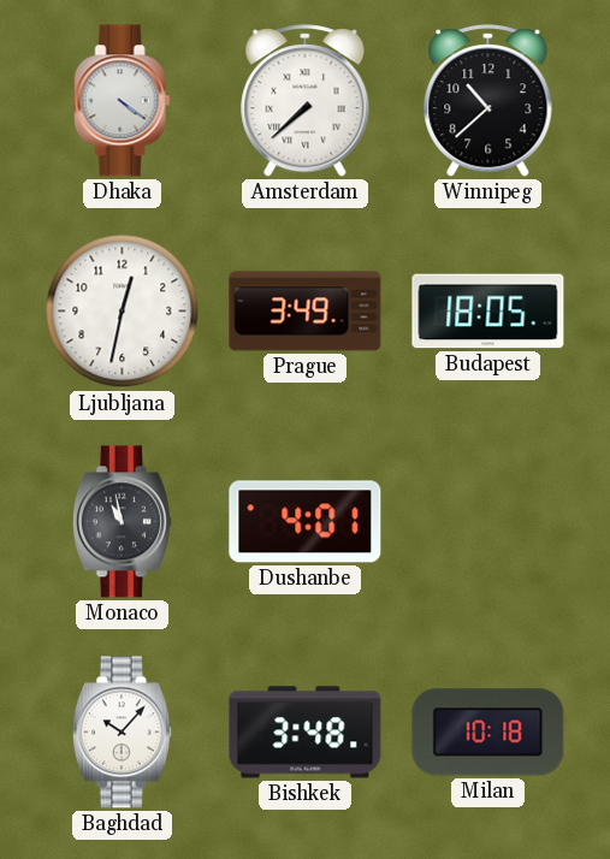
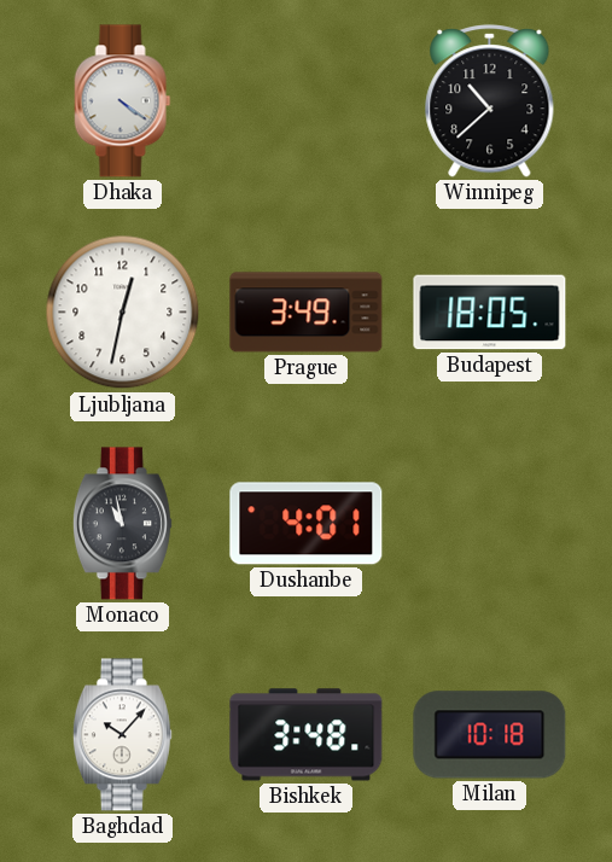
Amsterdam: 7:38 -> none (306, 101)
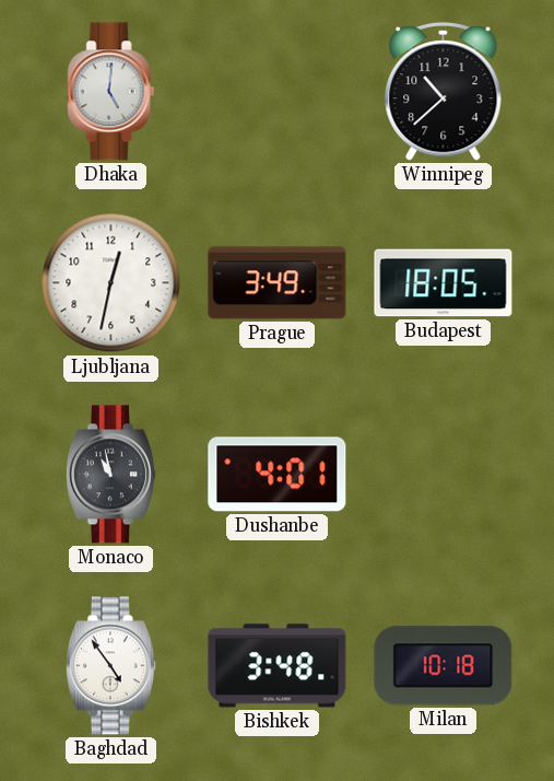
Dhaka: 4:21 -> 5:01 (111, 92)
Baghdad: 10:07 -> 4:54 (110, 666)
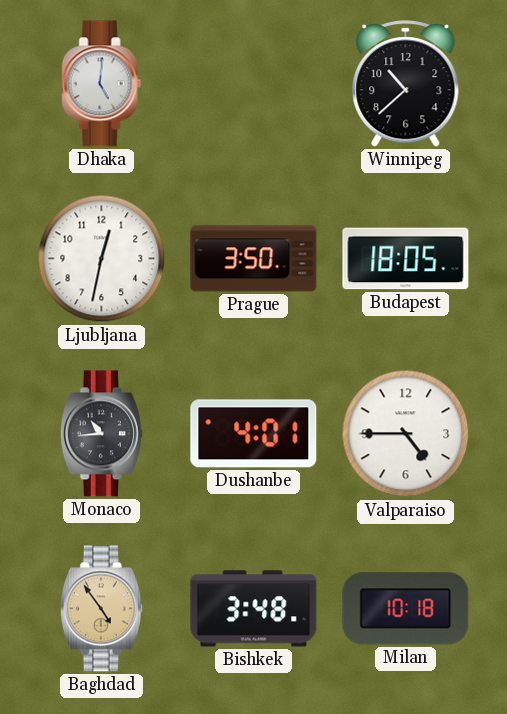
Prague: 3:49 -> 3:50 (254, 259)
Monaco: 10:58 -> 10:44 (101, 434)
Valparaiso: none -> 4:45 (406, 434)
Baghdad dial: white -> champagne (101, 609)
